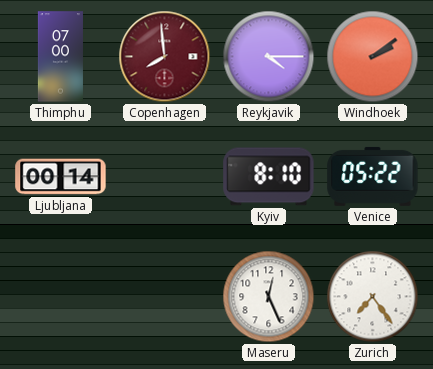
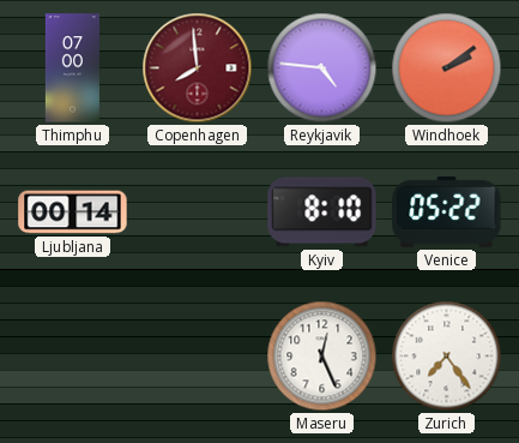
Reykjavik: 4:15 -> 4:46 (322, 68)
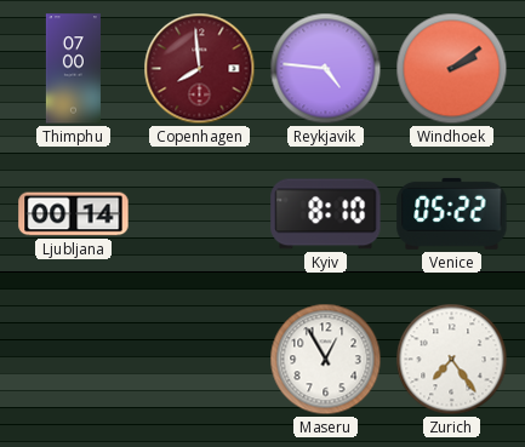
Maseru: 12:26 -> 12:55 (326, 360)
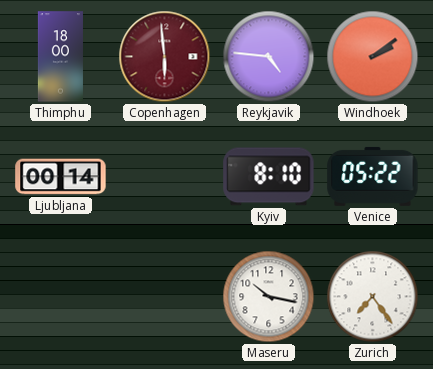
Thimphu: 07:00 -> 18:00 (60, 57)
Copenhagen: 7:59 -> 5:59 (165, 57)
Maseru: 12:55 -> 10:17 (269, 297)
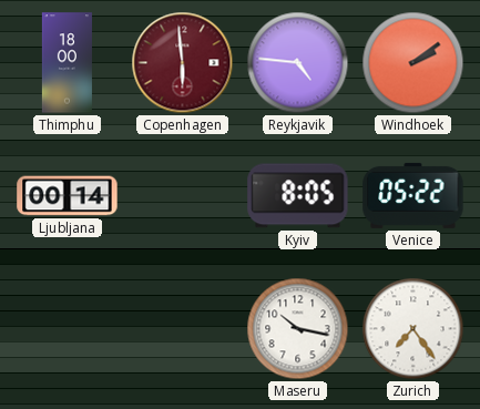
Kyiv: 8:10 -> 8:05 (298, 196)
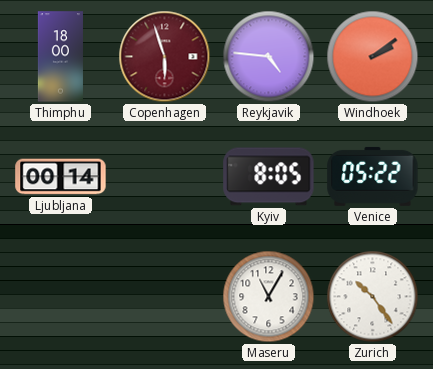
Copenhagen: 5:59 -> 5:57 (165, 57)
Maseru: 10:17 -> 11:05 (269, 297)
Zurich: 7:24 -> 10:24 (373, 297)
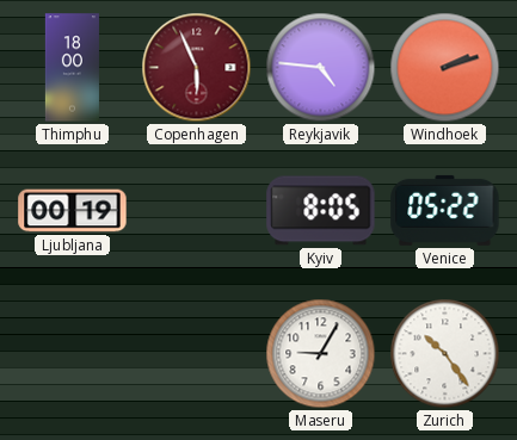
Copenhagen: 5:57 -> 5:56 (197, 68)
Windhoek: 2:09 -> 2:12 (445, 68)
Ljubljana: 00:14 -> 00:19 (73, 211)
Maseru: 11:05 -> 9:05 (321, 354)
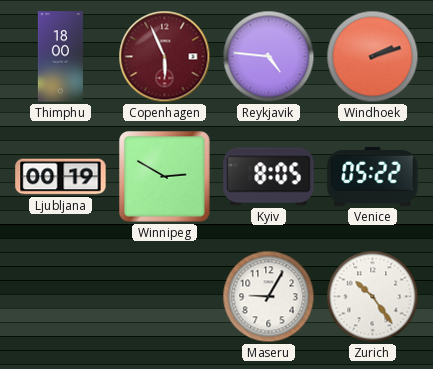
Winnipeg: none -> 2:50 (165, 177)
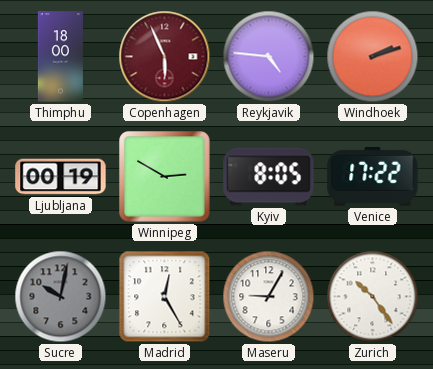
Venice: 05:22 -> 17:22 (373, 176)
Sucre: none -> 10:02 (61, 297)
Madrid: none -> 12:25 (165, 297)
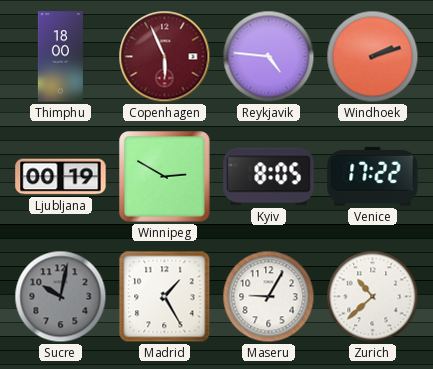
Madrid: 12:25 -> 1:25 (165, 297)
Zurich: 10:24 -> 10:38 (373, 297)
